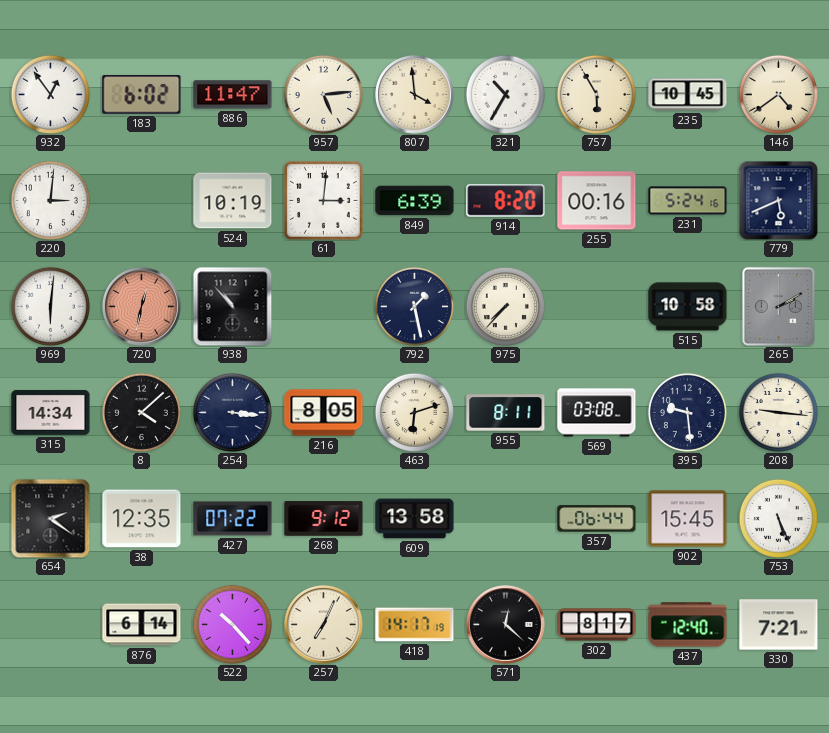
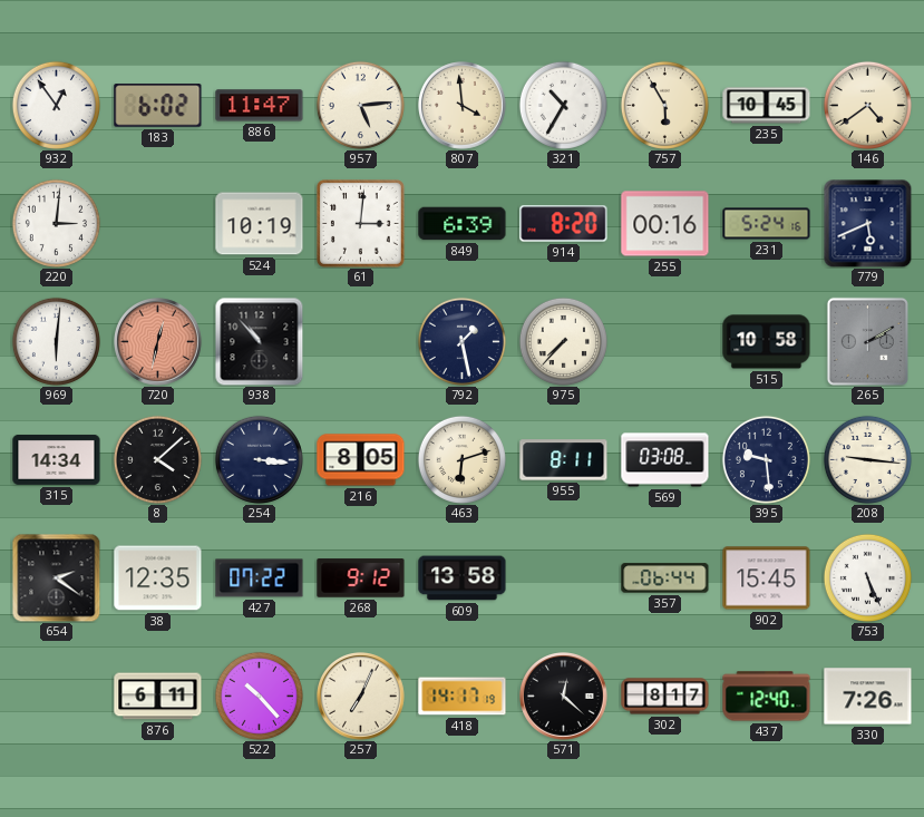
876: 6:14 -> 6:11 (158, 697)
330: 7:21 -> 7:26 (868, 697)
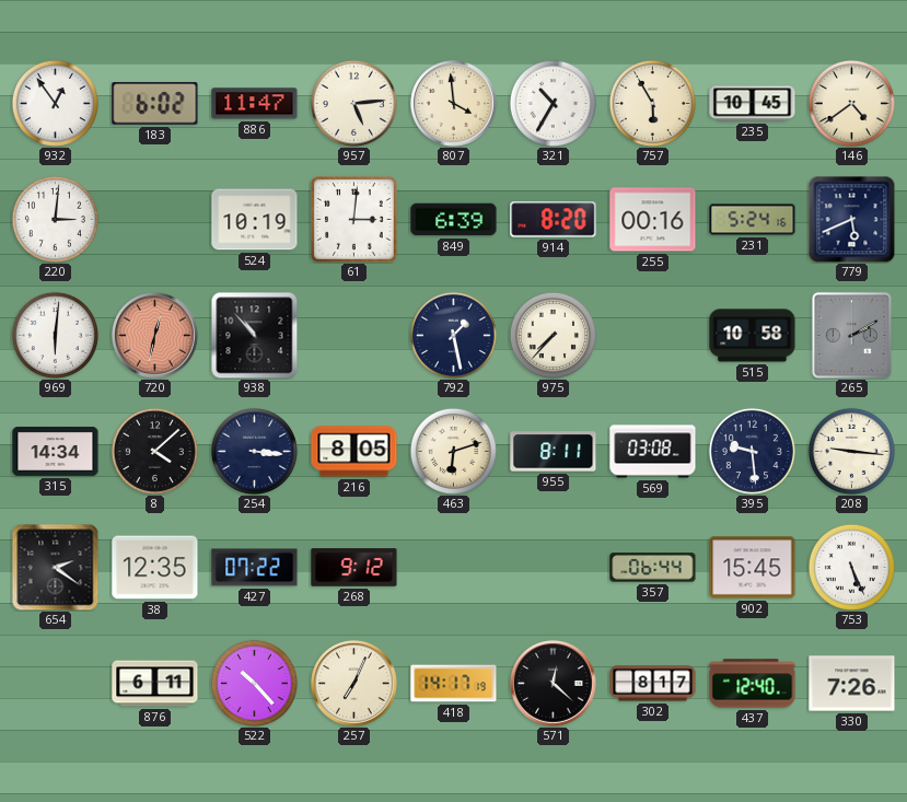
609: 13:58 -> none (463, 578)
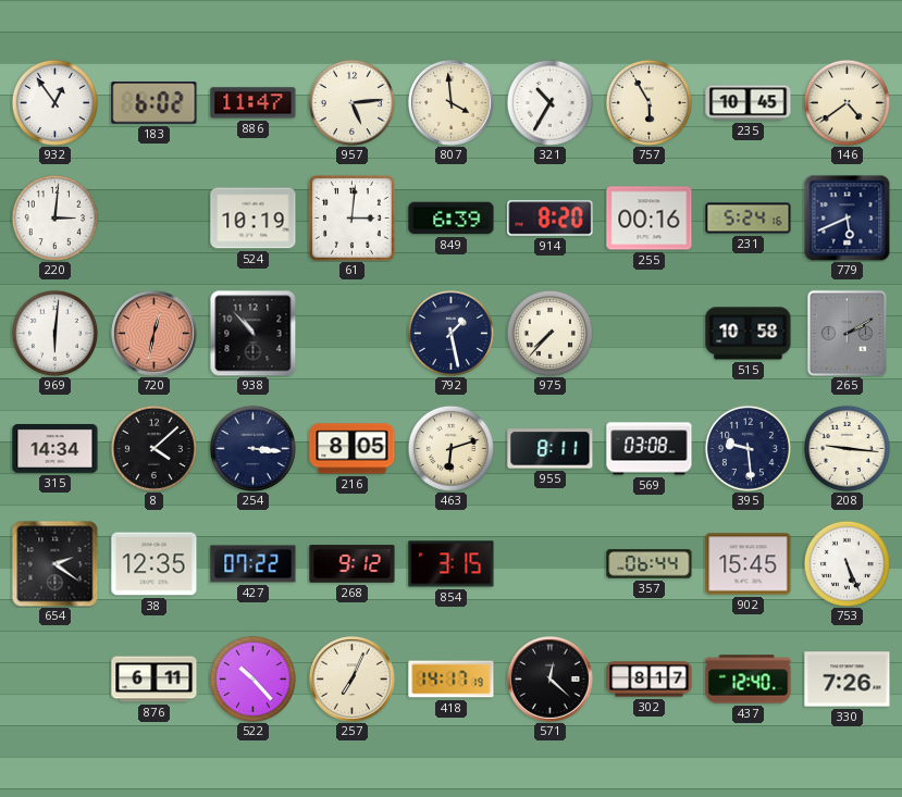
854: none -> 3:15 (452, 564)
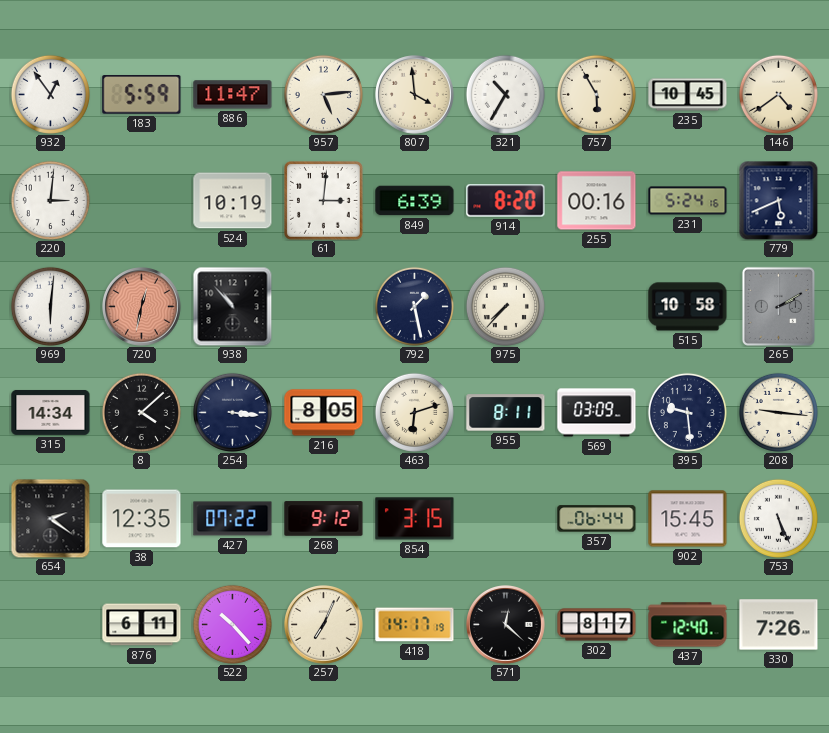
183: 6:02 -> 5:59 (142, 95)
569: 03:08 -> 03:09 (597, 413)
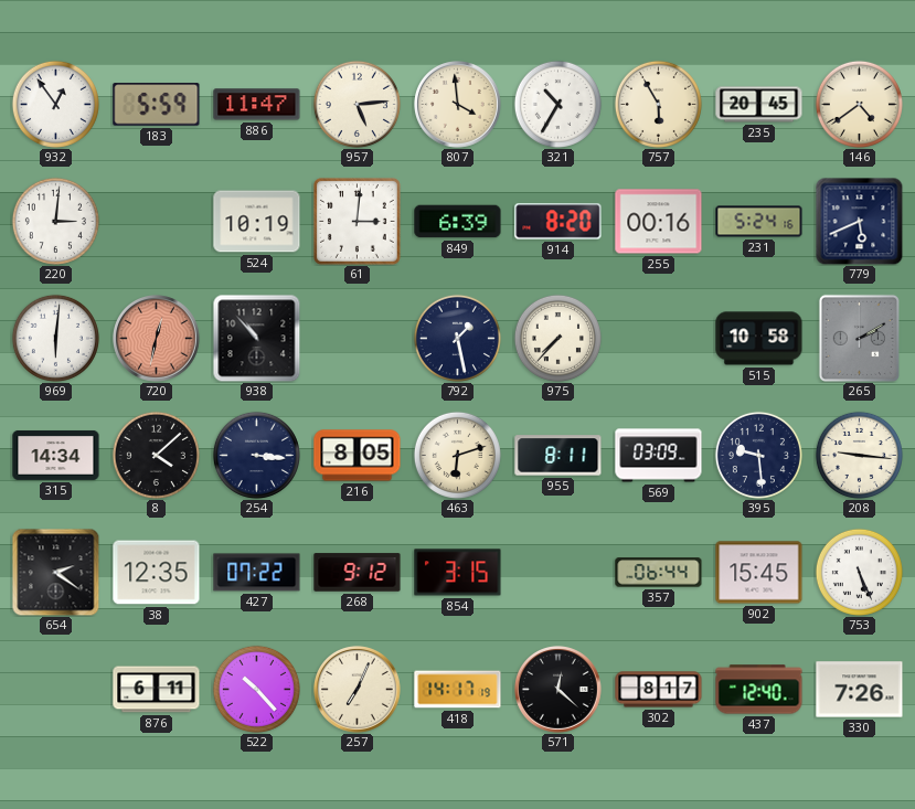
235: 10:45 -> 20:45 (759, 105)
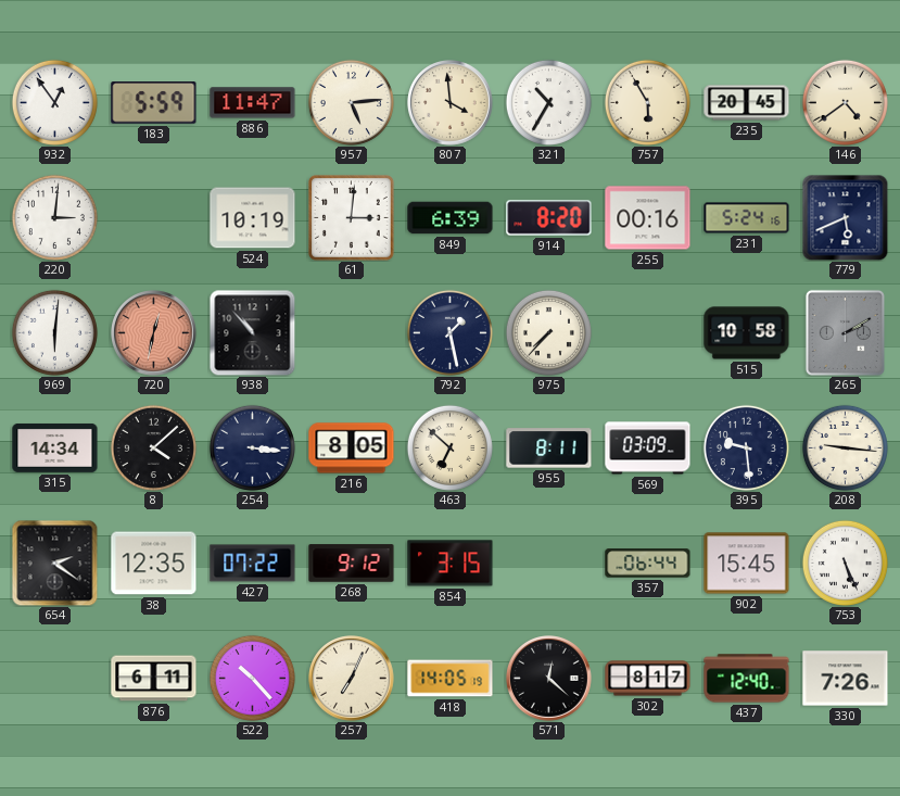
463: 6:12 -> 6:52 (449, 447)
418: 14:17 -> 14:05 (451, 679)
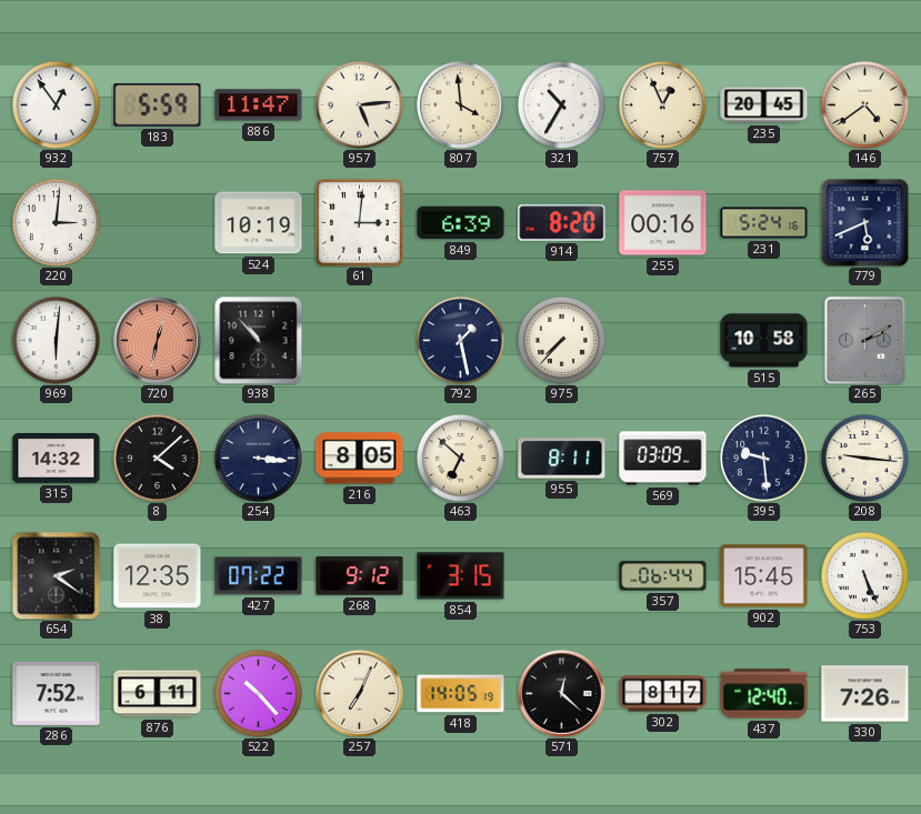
757: 5:55 -> 12:56 (662, 104)
315: 14:34 -> 14:32 (57, 458)
286: none -> 7:52 (57, 693)
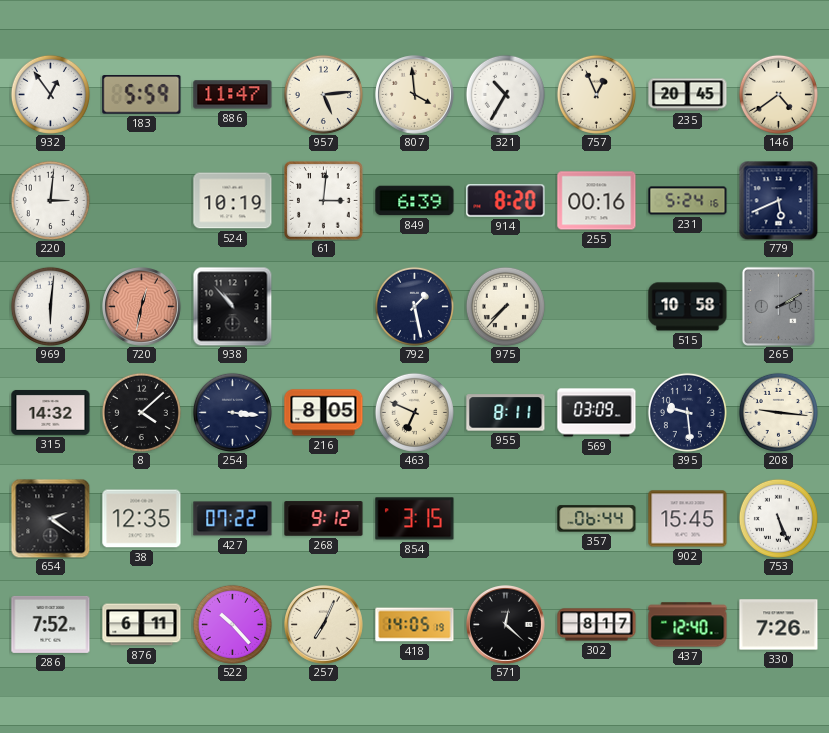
463: 6:52 -> 6:49 (414, 412)
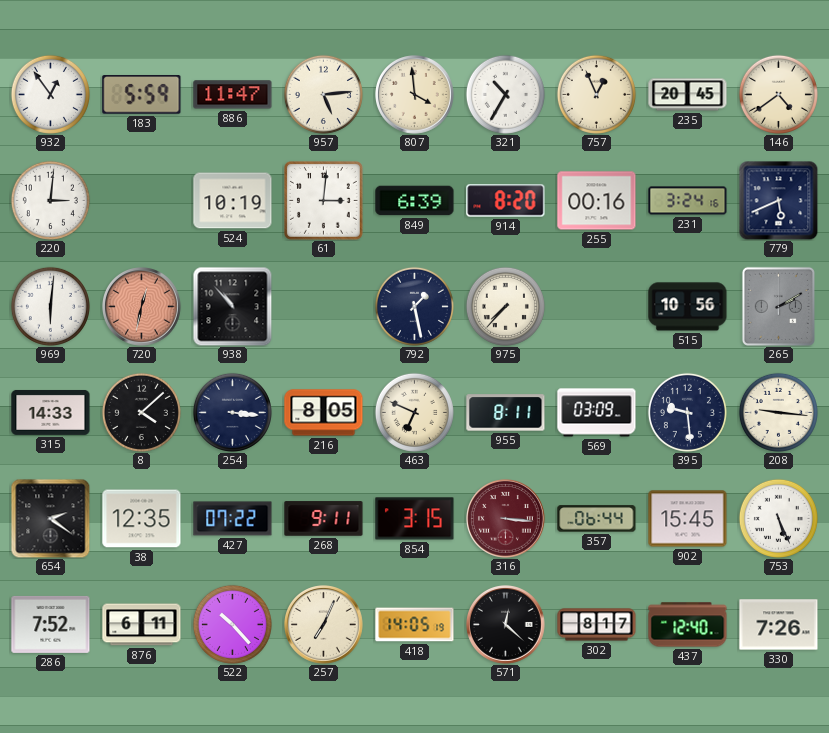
231: 5:24 -> 3:24 (688, 201)
515: 10:58 -> 10:56 (688, 307)
315: 14:32 -> 14:33 (51, 412)
268: 9:12 -> 9:11 (324, 519)
316: none -> 3:16 (506, 519)
